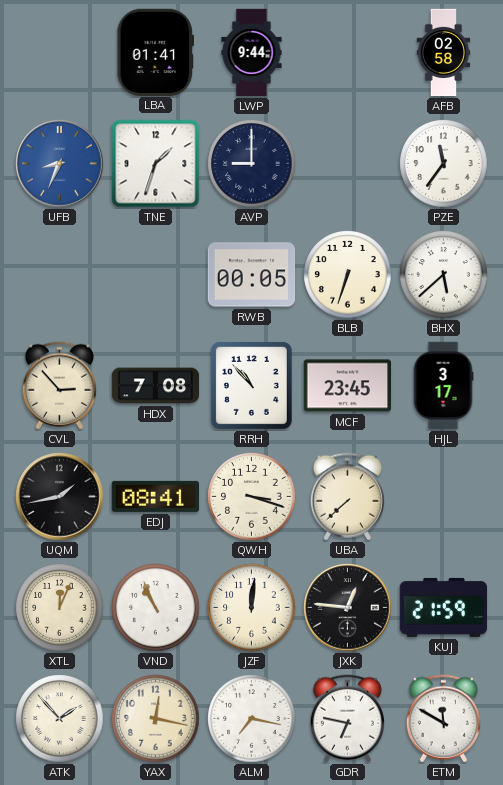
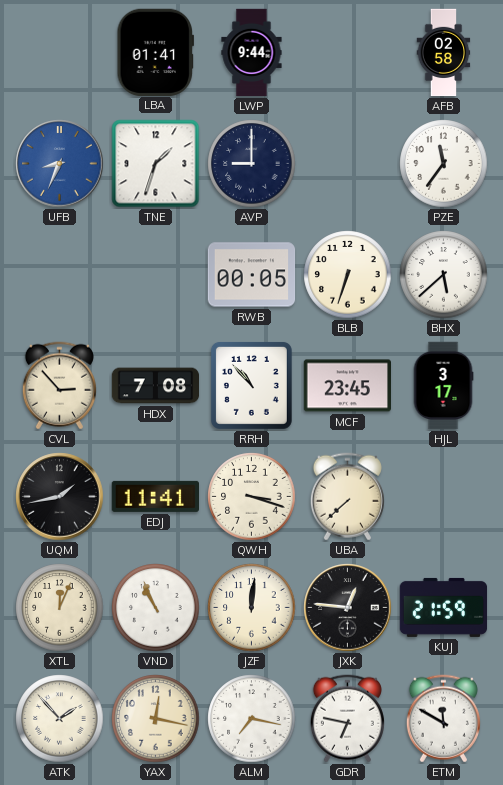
EDJ: 08:41 -> 11:41 (155, 496)
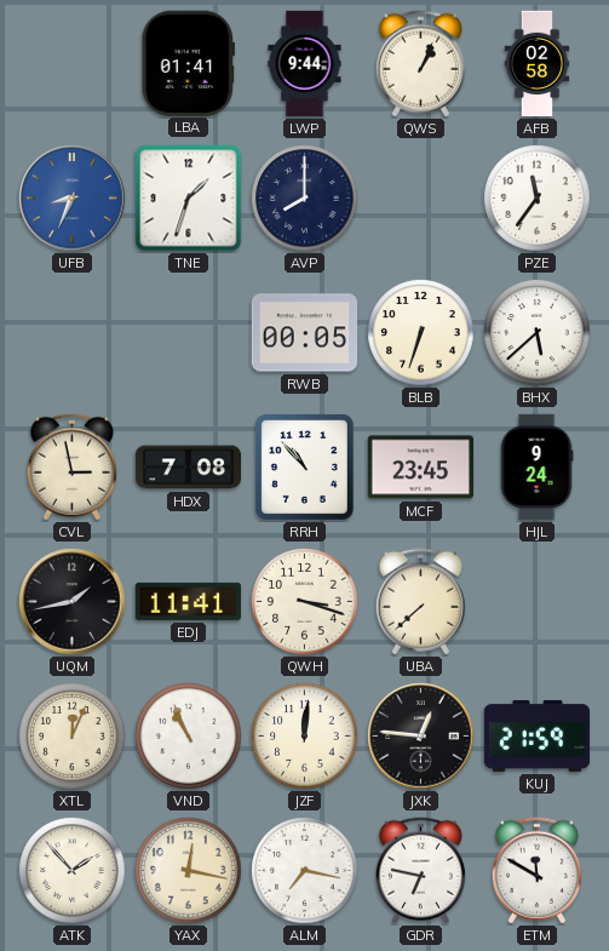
QWS: none -> 1:04 (420, 64)
AVP: 9:00 -> 8:00 (305, 199)
CVL: 2:53 -> 2:58 (71, 468)
HJL: 3:17 -> 9:24 (536, 468)
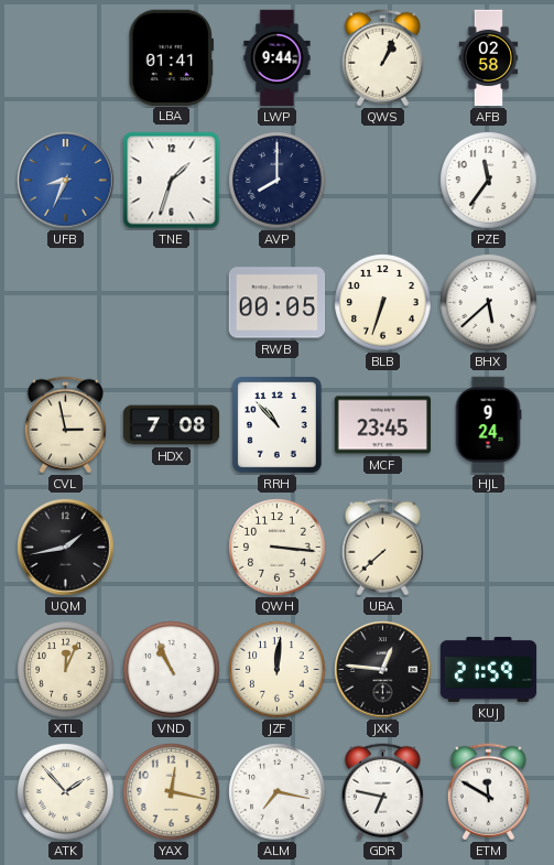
EDJ: 11:41 -> none (188, 601)
QWH: 3:18 -> 3:16 (278, 548)
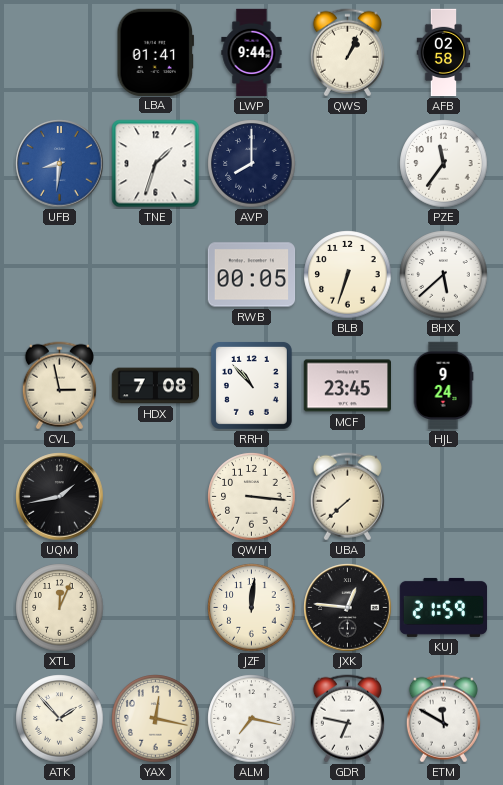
UFB: 8:34 -> 8:31 (60, 164)
VND: 10:56 -> none (172, 670)
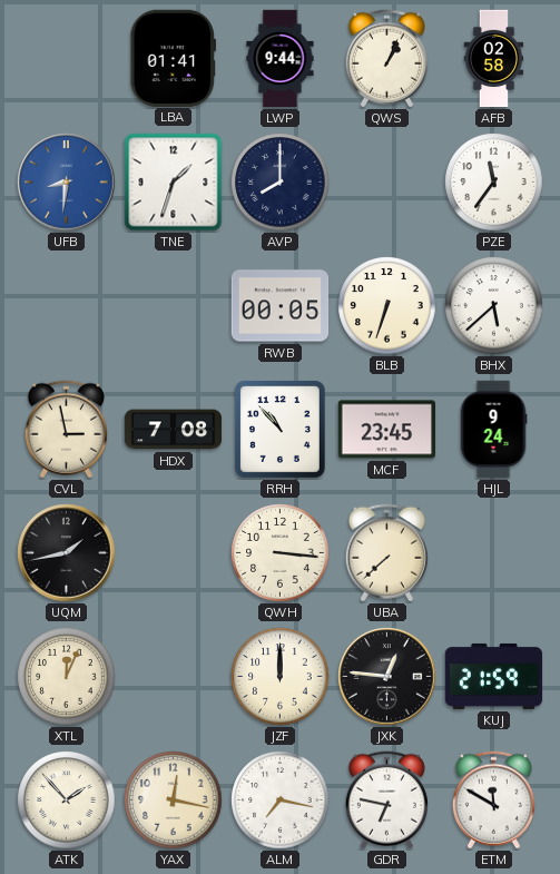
JZF: 12:01 -> 12:00 (281, 677)
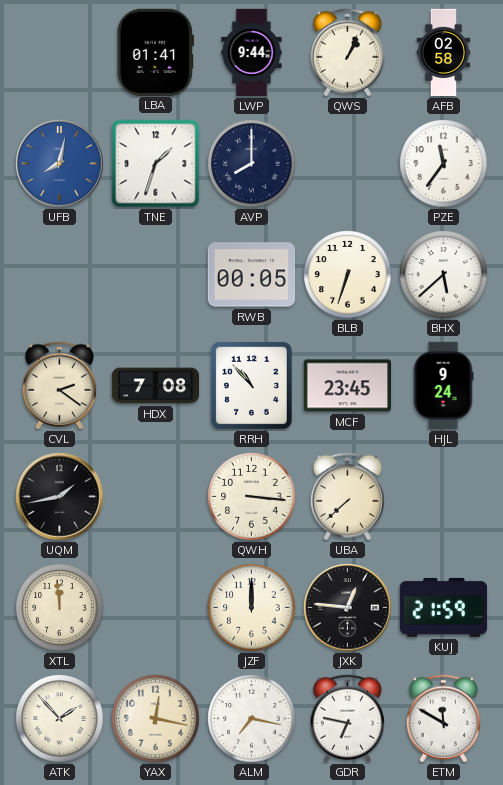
UFB: 8:31 -> 8:02 (60, 164)
CVL: 2:58 -> 2:21 (59, 386)
XTL: 12:04 -> 11:59 (60, 608)
